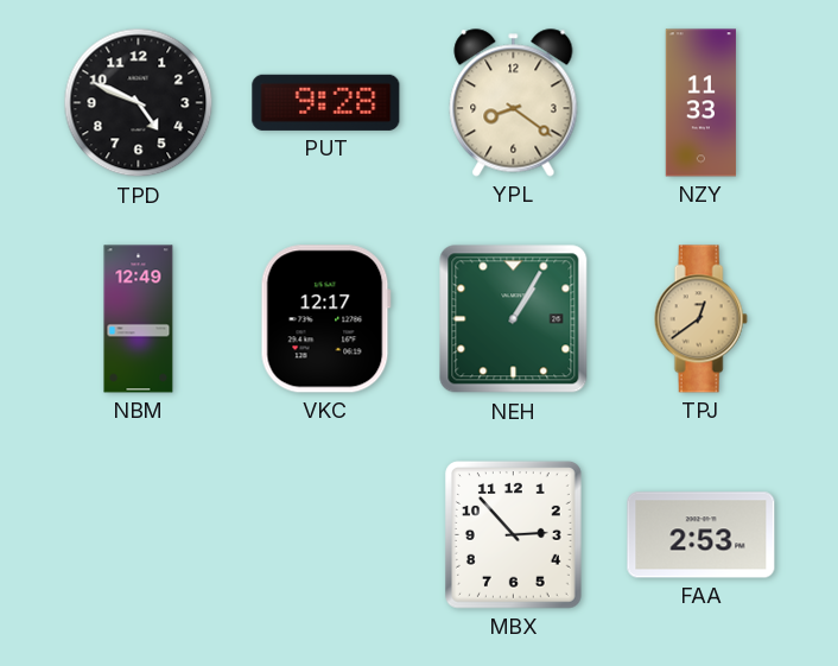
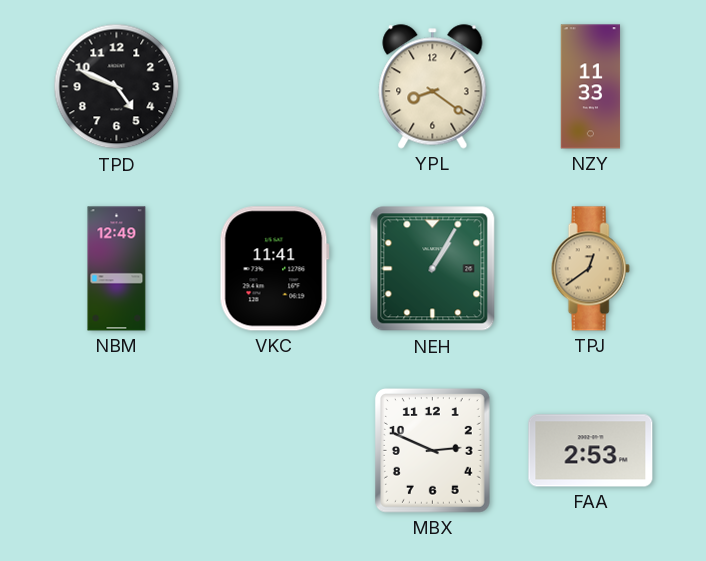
PUT: 9:28 -> none (326, 102)
VKC: 12:17 -> 11:41 (274, 269)
MBX: 2:53 -> 2:49 (432, 451)
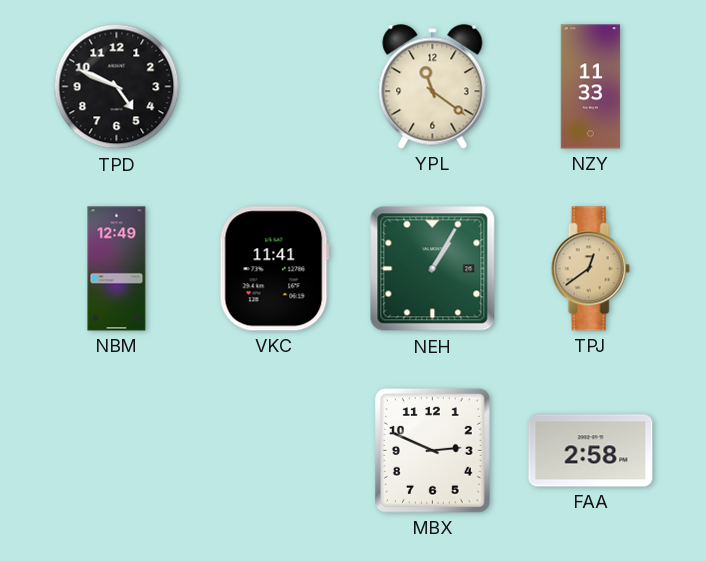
YPL: 8:21 -> 11:21 (433, 87)
FAA: 2:53 -> 2:58 (591, 451)
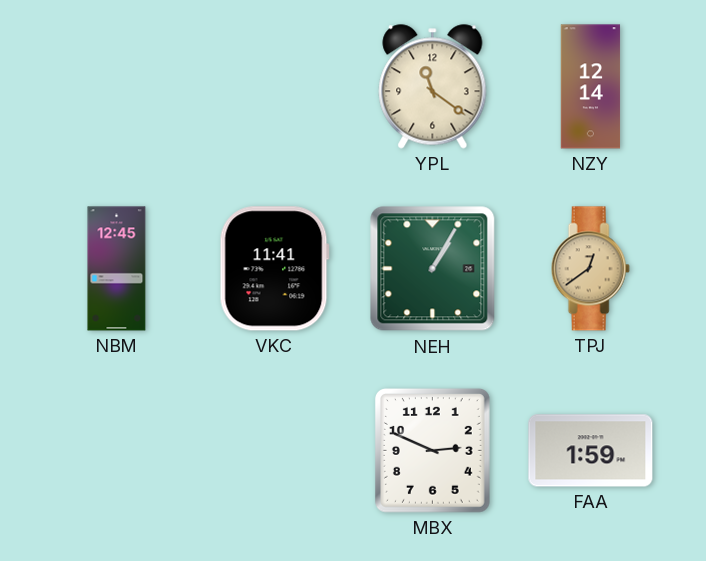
TPD: 4:49 -> none (117, 87)
NZY: 11:33 -> 12:14 (591, 87)
NBM: 12:49 -> 12:45 (117, 269)
FAA: 2:58 -> 1:59 (591, 451)
